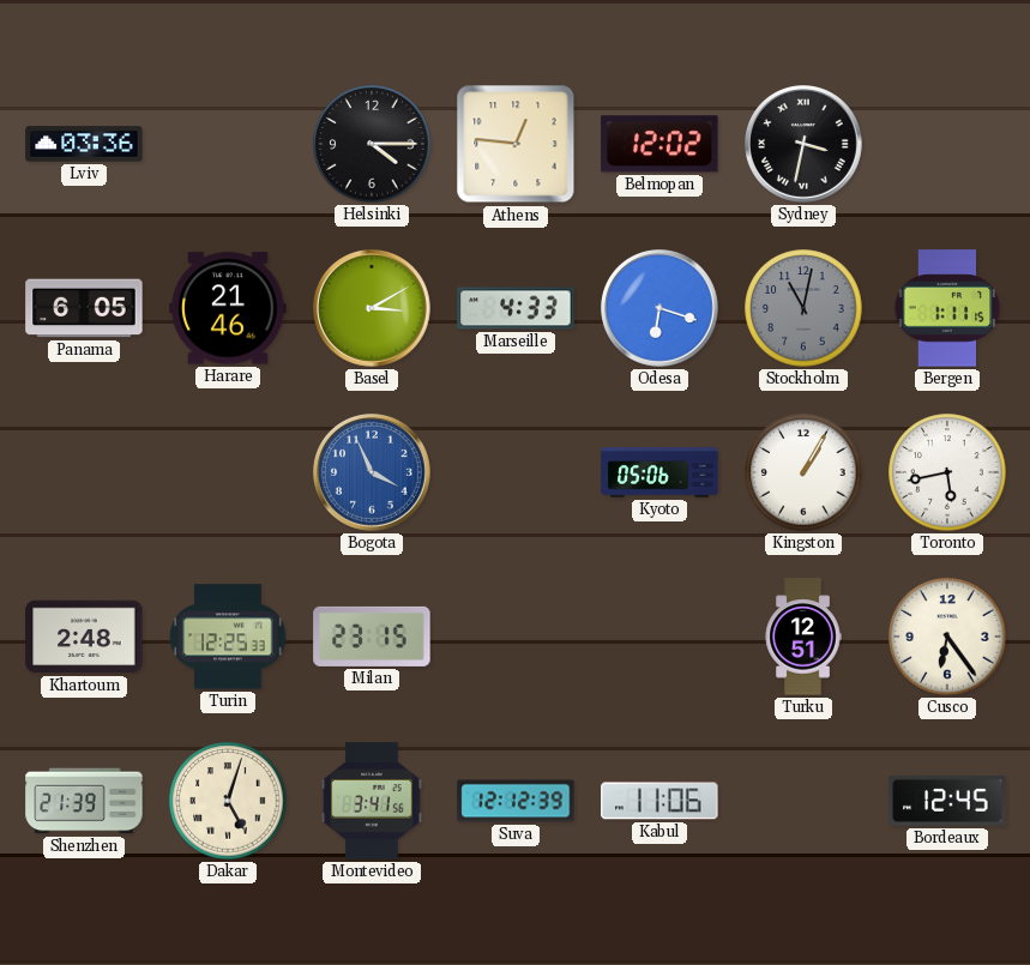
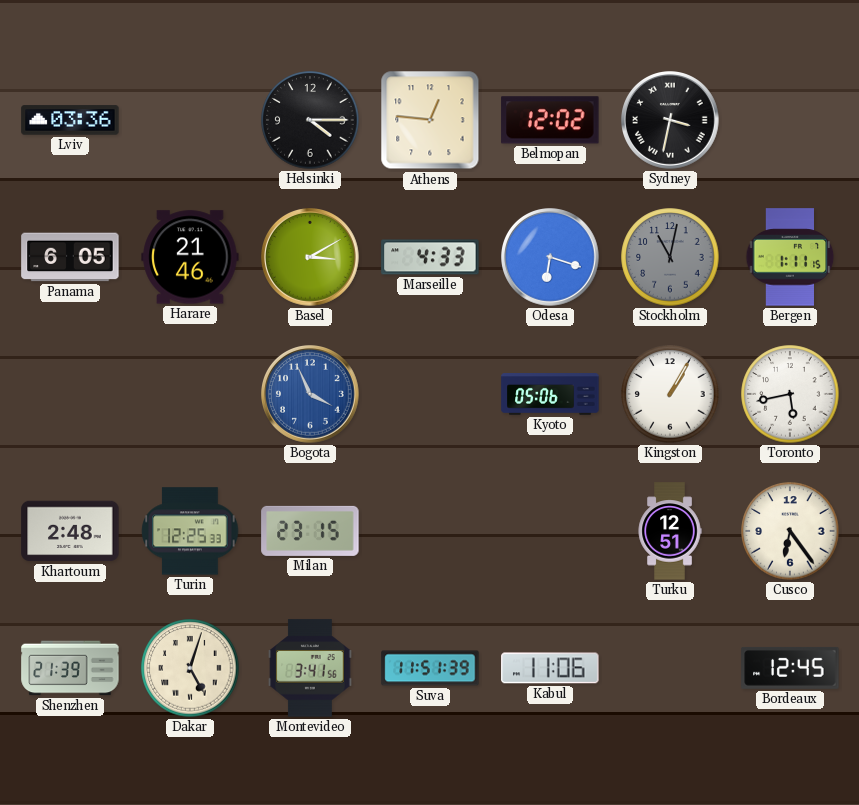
Suva: 12:12 -> 11:51 (430, 668)
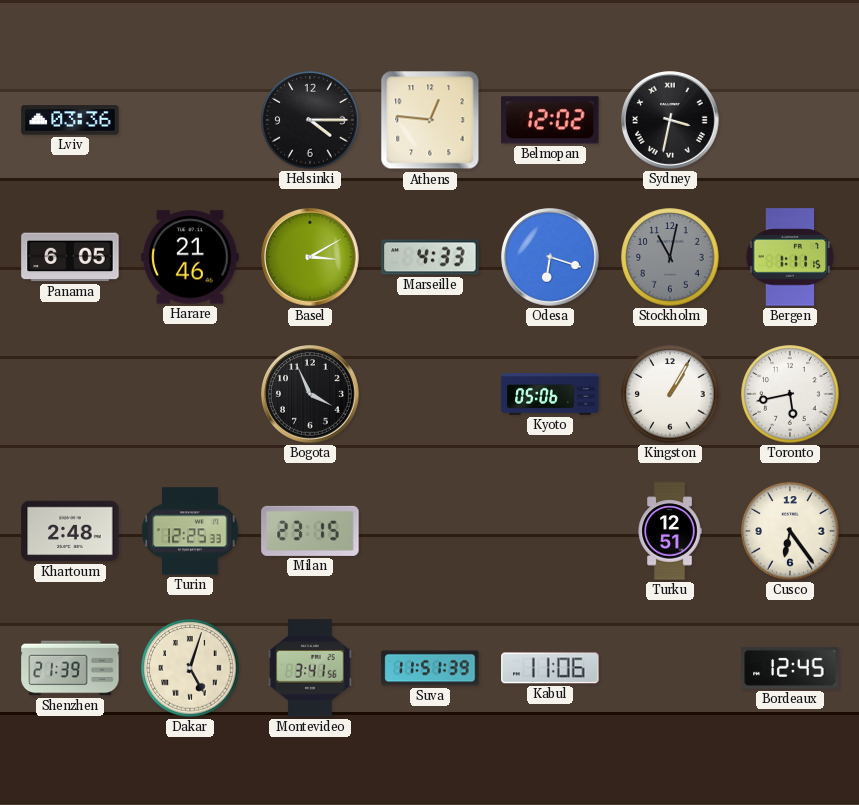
Bogota dial: blue -> black (311, 395)
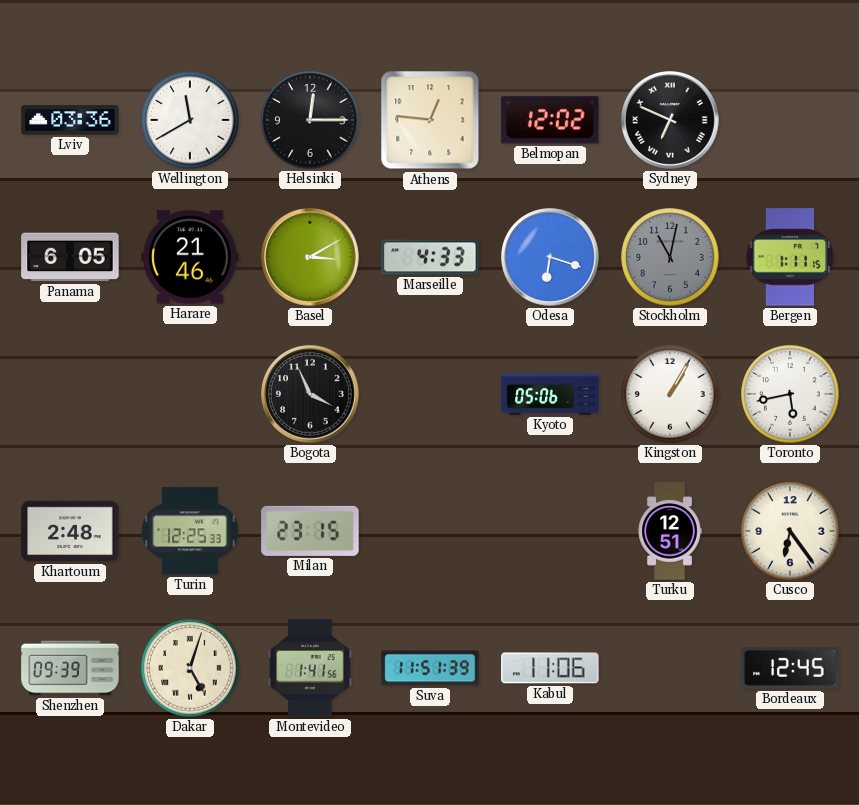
Wellington: none -> 11:40 (190, 120)
Helsinki: 4:15 -> 12:15 (310, 120)
Sydney: 3:32 -> 6:49 (671, 121)
Shenzhen: 21:39 -> 09:39 (70, 668)
Montevideo: 3:41 -> 1:41 (310, 668)
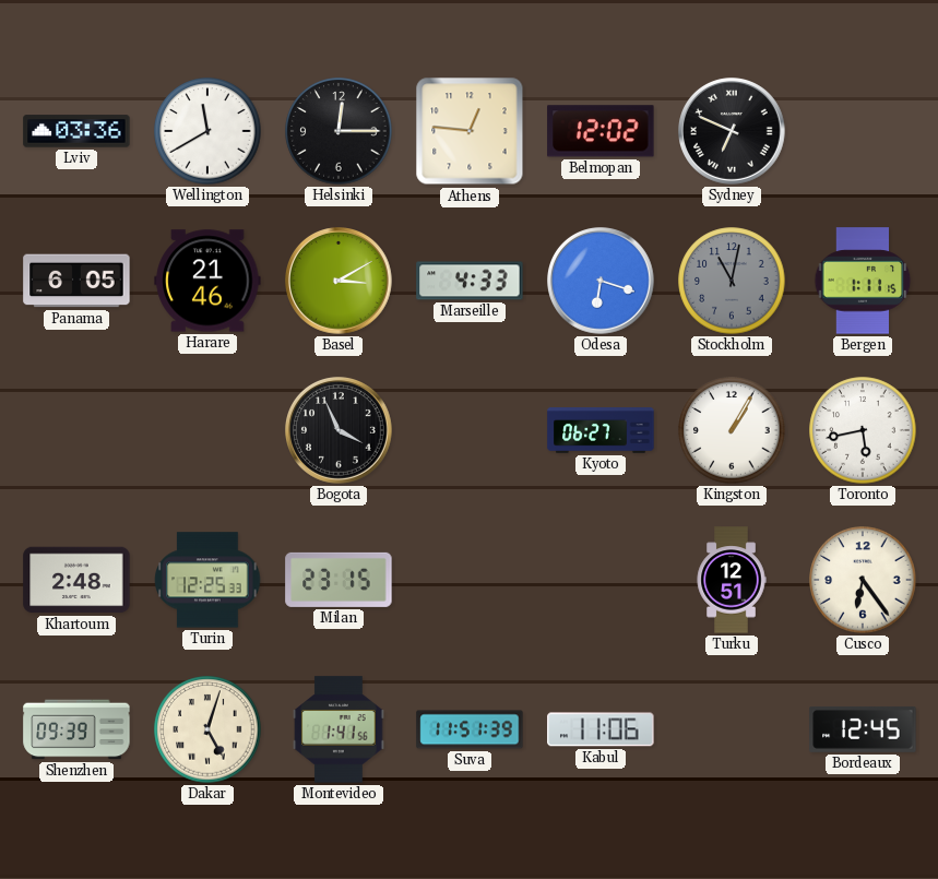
Kyoto: 05:06 -> 06:27 (601, 430)
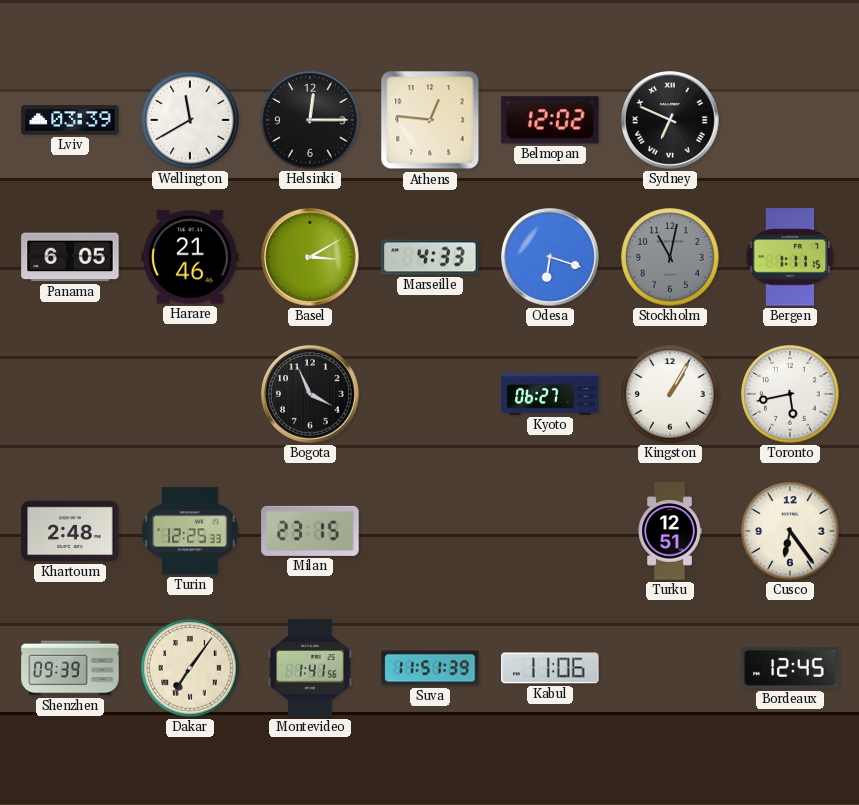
Lviv: 03:36 -> 03:39 (70, 120)
Dakar: 5:03 -> 7:06 (190, 668)
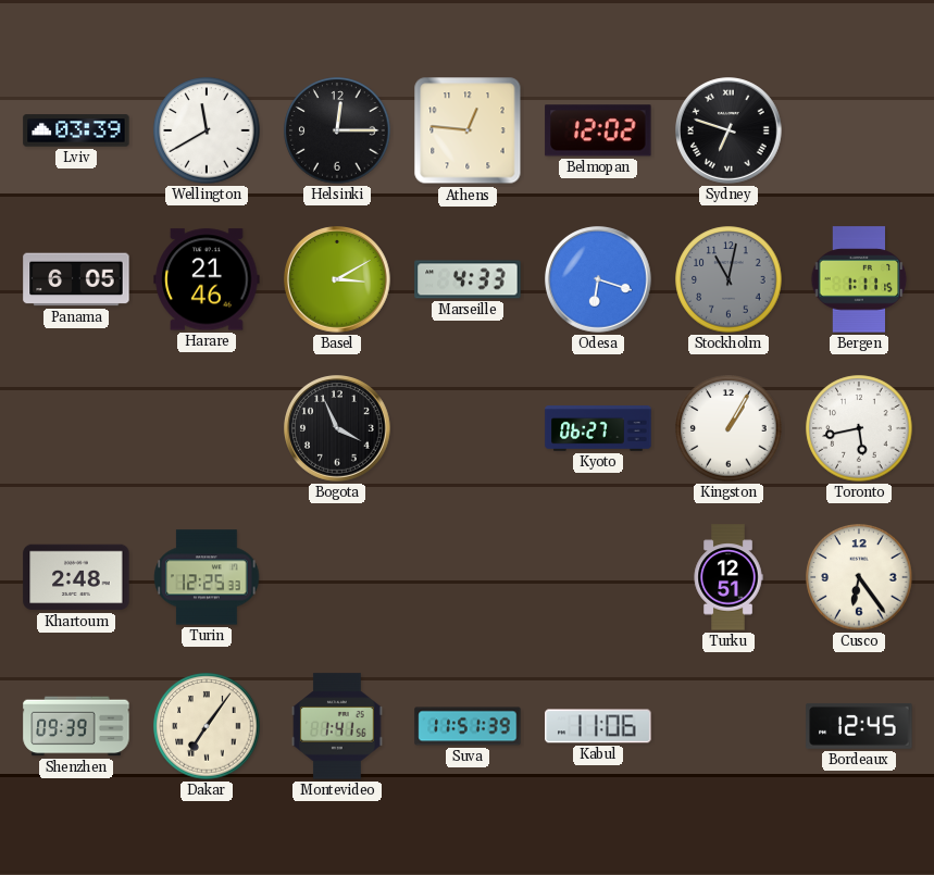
Sydney: 6:49 -> 6:48 (730, 132)
Milan: 23:15 -> none (310, 531)
